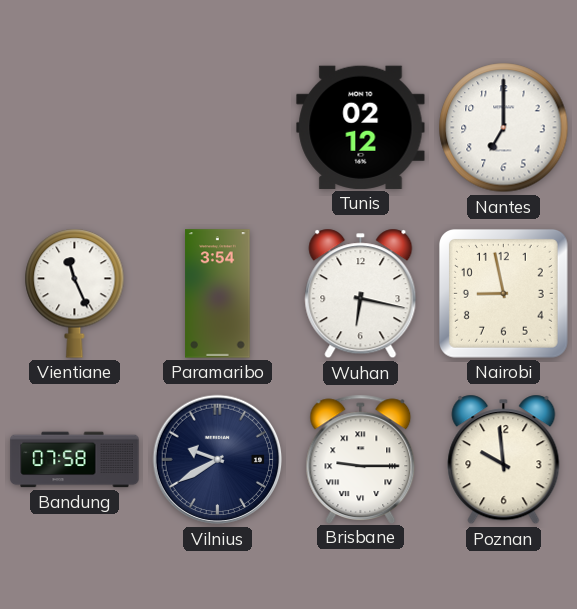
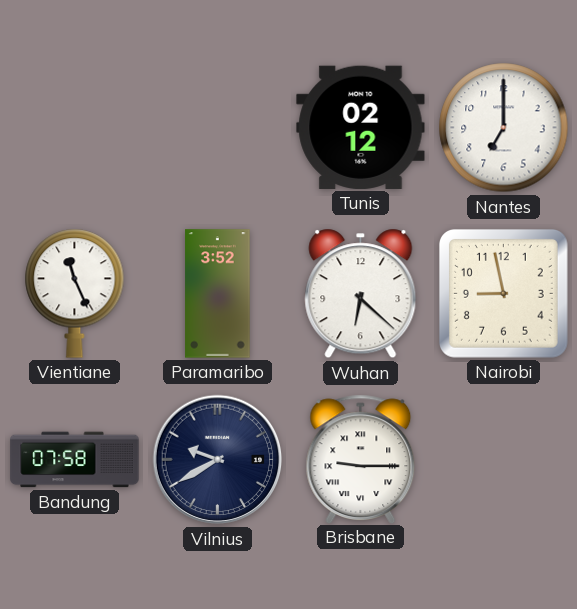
Paramaribo: 3:54 -> 3:52 (218, 294)
Wuhan: 6:17 -> 6:22 (361, 294)
Poznan: 9:59 -> none (504, 460)
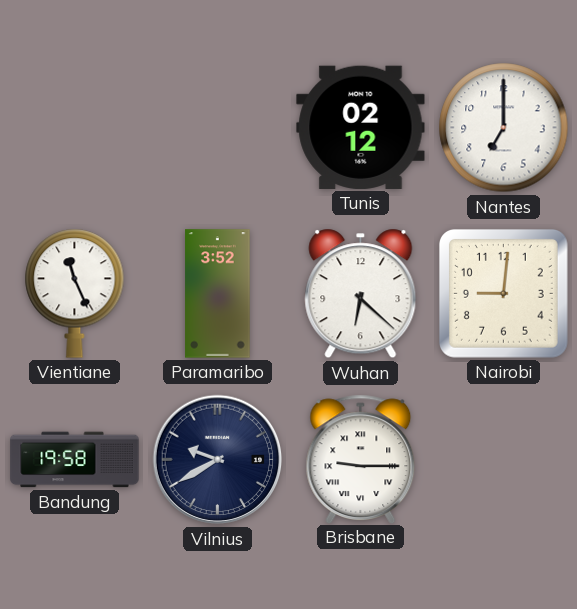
Nairobi: 8:58 -> 9:01 (503, 293)
Bandung: 07:58 -> 19:58 (75, 460)
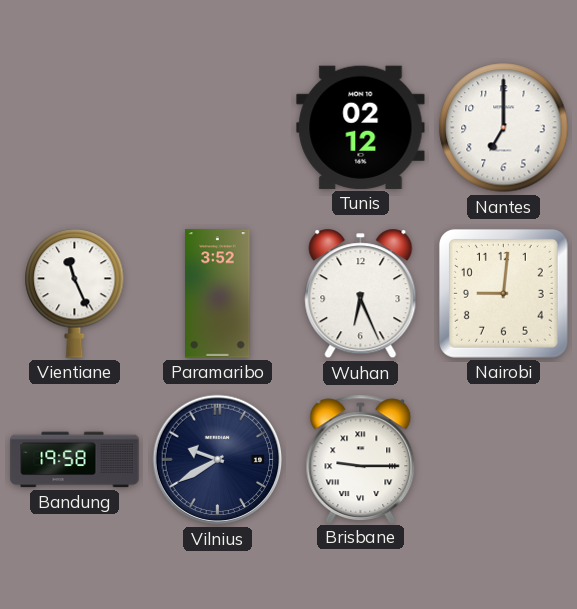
Wuhan: 6:22 -> 6:26 (361, 294)
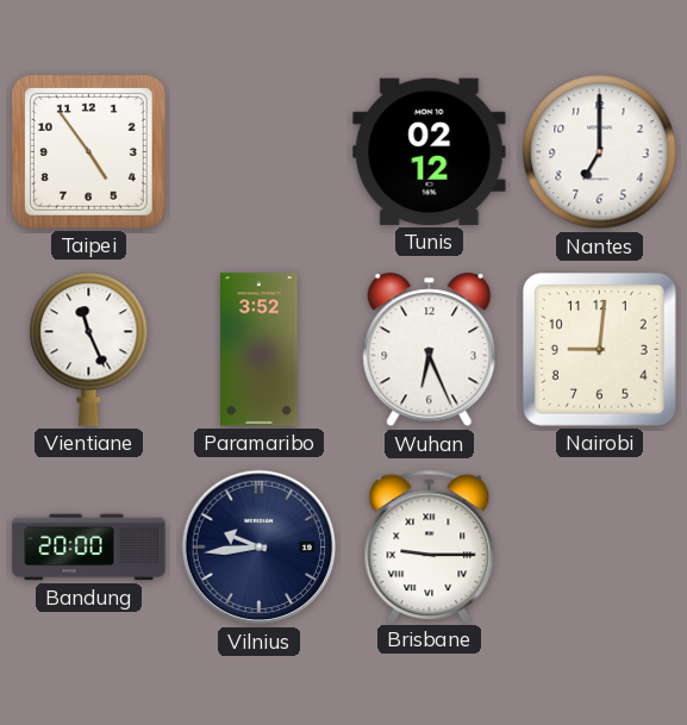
Taipei: none -> 4:54 (88, 151)
Bandung: 19:58 -> 20:00 (89, 548)
Vilnius: 9:40 -> 9:44 (260, 548)
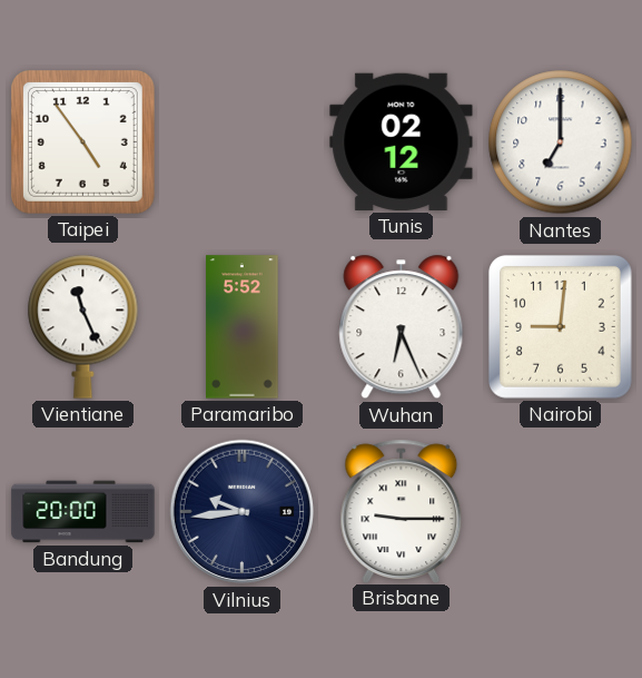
Paramaribo: 3:52 -> 5:52 (243, 327)
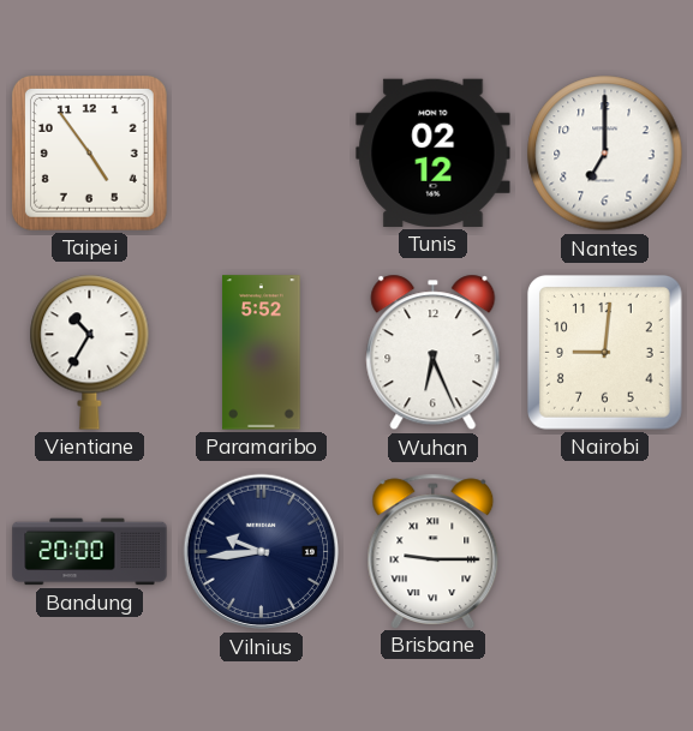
Vientiane: 11:26 -> 10:35 (90, 352)
